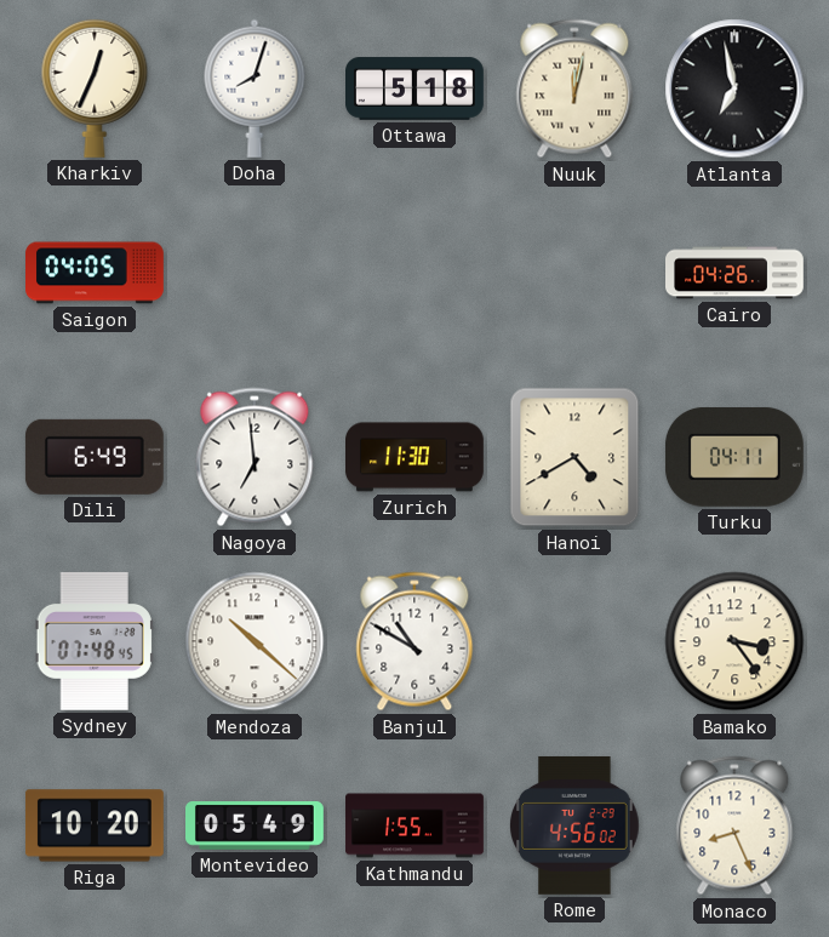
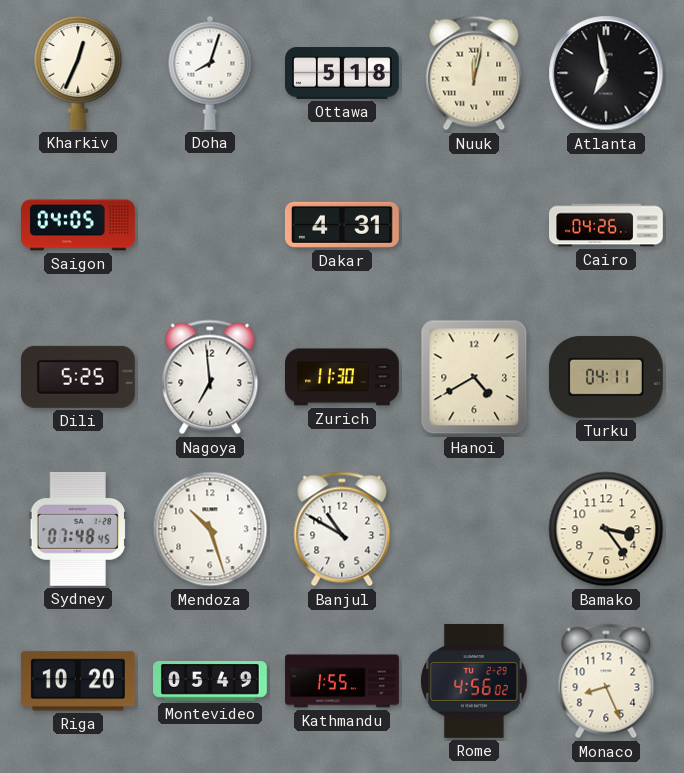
Dakar: none -> 4:31 (342, 225)
Dili: 6:49 -> 5:25 (78, 377)
Mendoza: 10:22 -> 10:27 (210, 529)
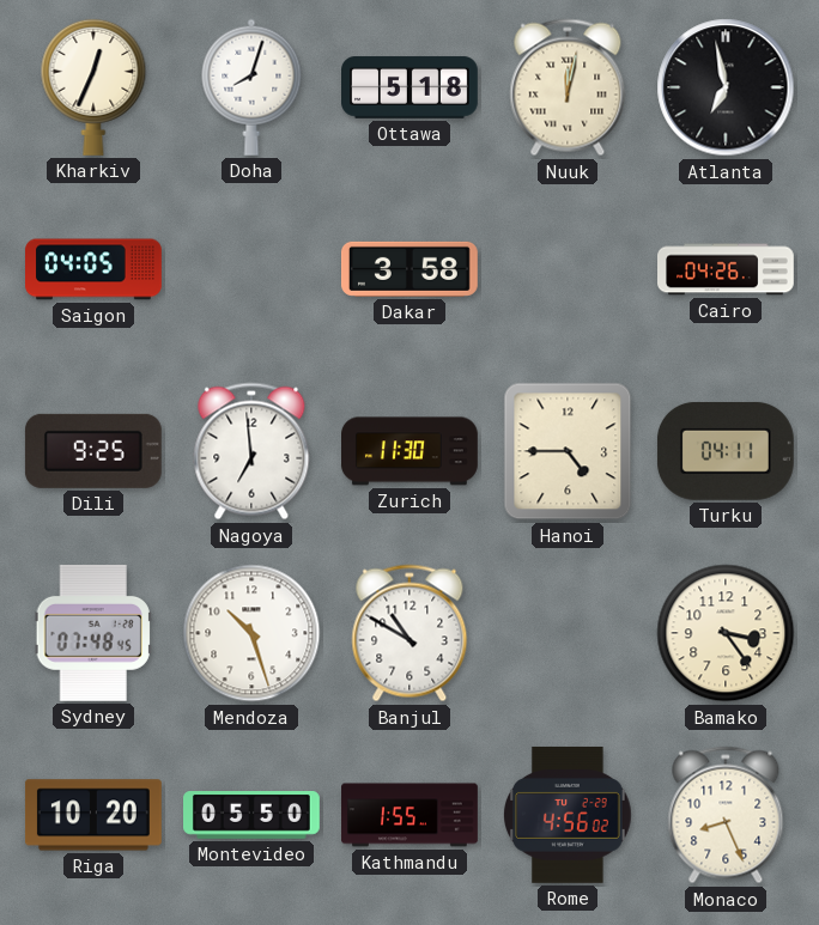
Dakar: 4:31 -> 3:58 (409, 269)
Dili: 5:25 -> 9:25 (93, 451)
Hanoi: 4:40 -> 4:45 (568, 451)
Montevideo: 05:49 -> 05:50 (253, 816)
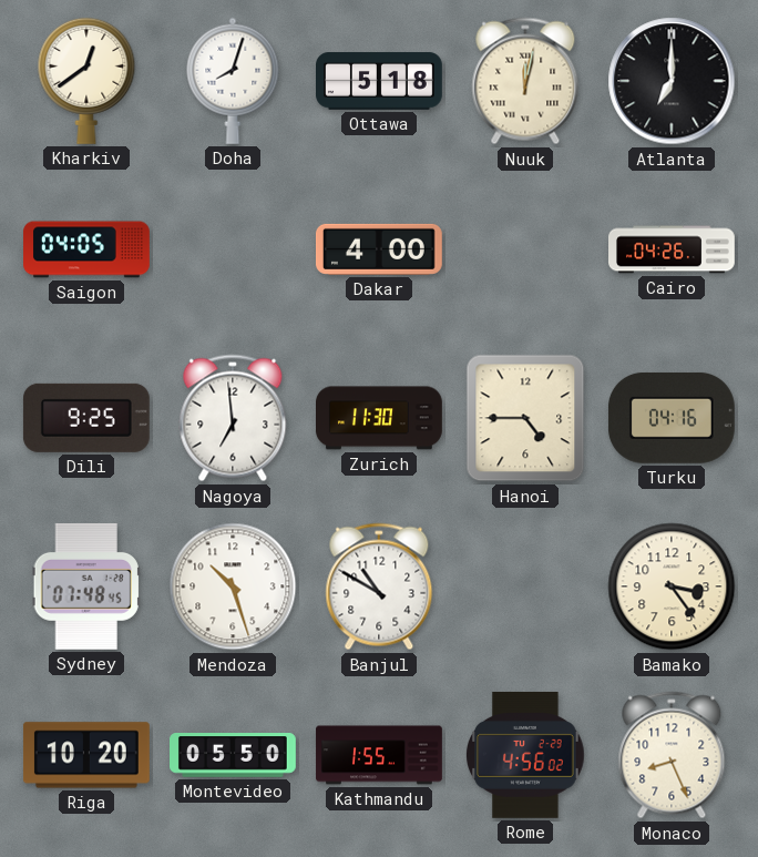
Kharkiv: 12:34 -> 12:39 (86, 81)
Atlanta: 6:58 -> 7:00 (672, 81)
Dakar: 3:58 -> 4:00 (379, 249)
Turku: 04:11 -> 04:16 (672, 418)
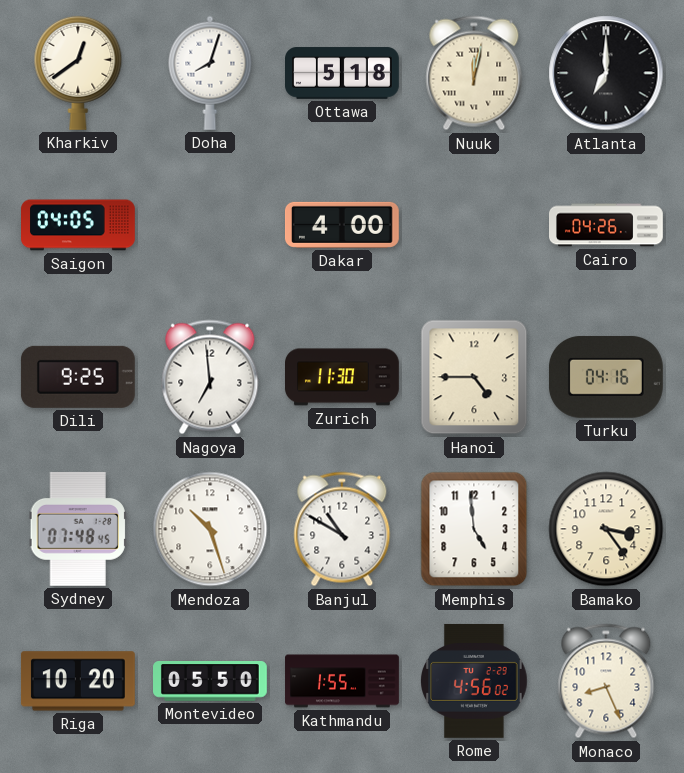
Memphis: none -> 4:59 (474, 529)
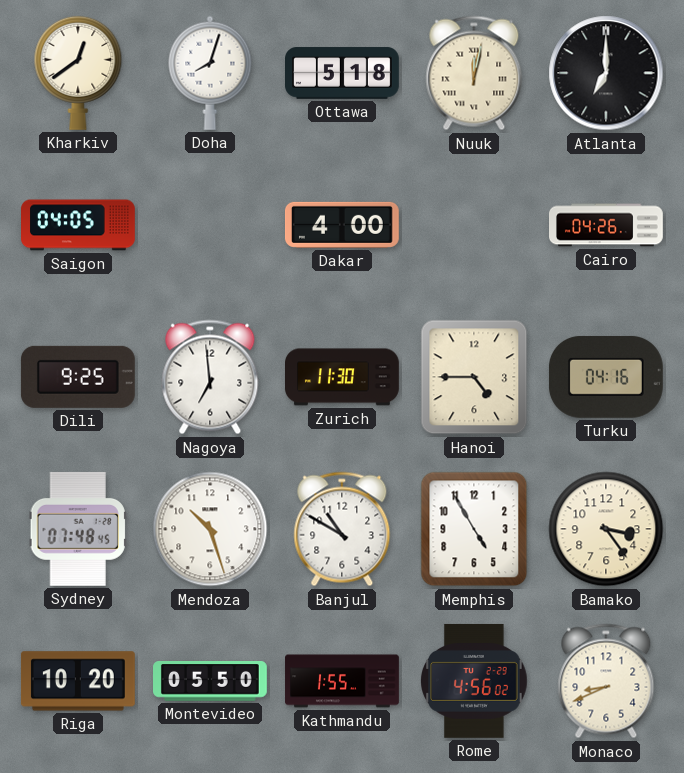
Memphis: 4:59 -> 4:55 (474, 529)
Monaco: 8:26 -> 8:41 (606, 681)
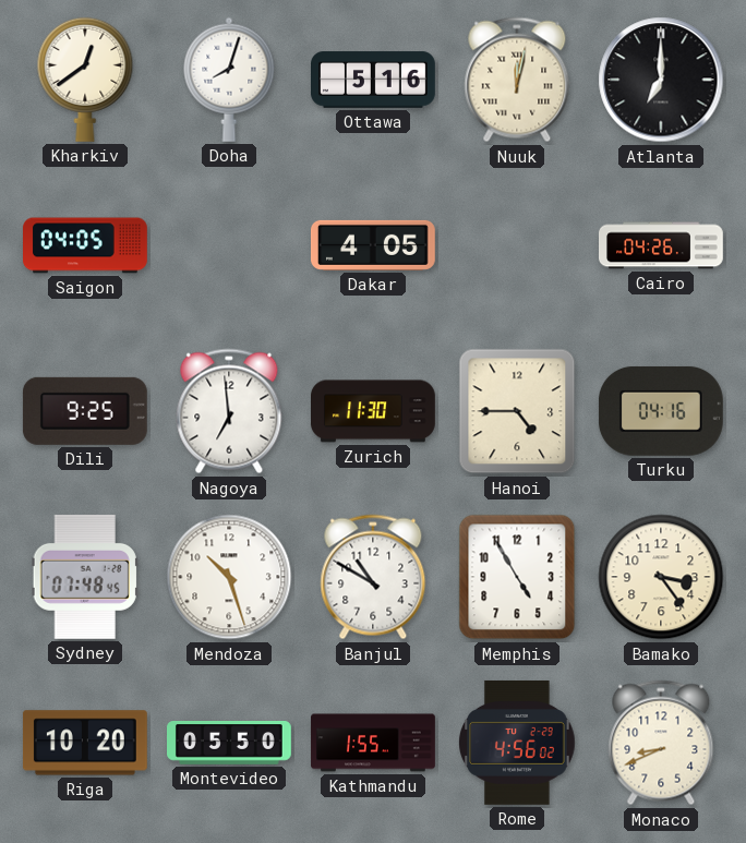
Ottawa: 5:18 -> 5:16 (374, 80)
Dakar: 4:00 -> 4:05 (373, 245)
